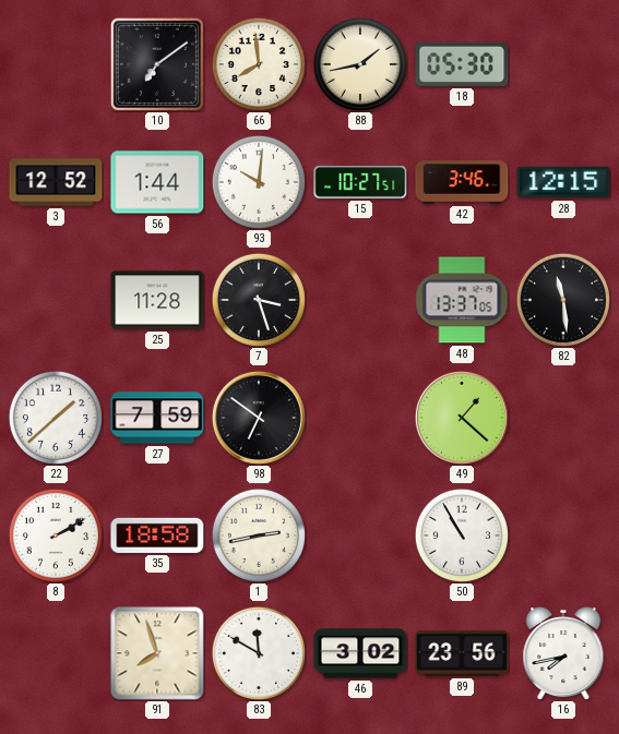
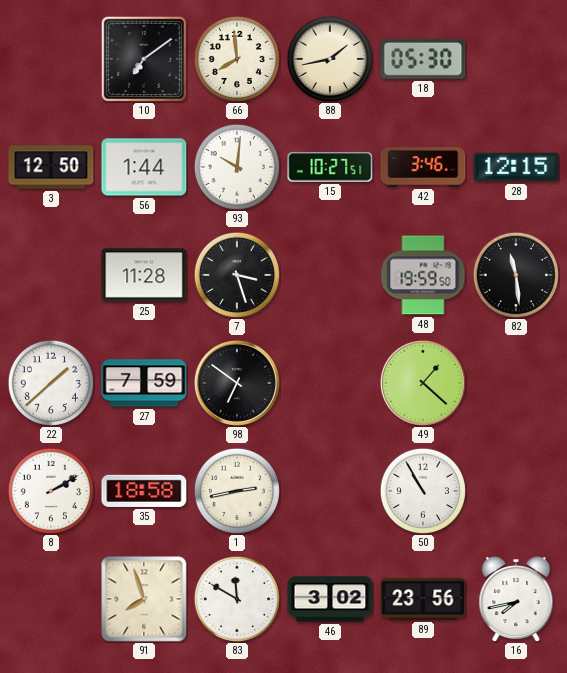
3: 12:52 -> 12:50 (51, 167)
48: 13:37 -> 19:59 (423, 275)
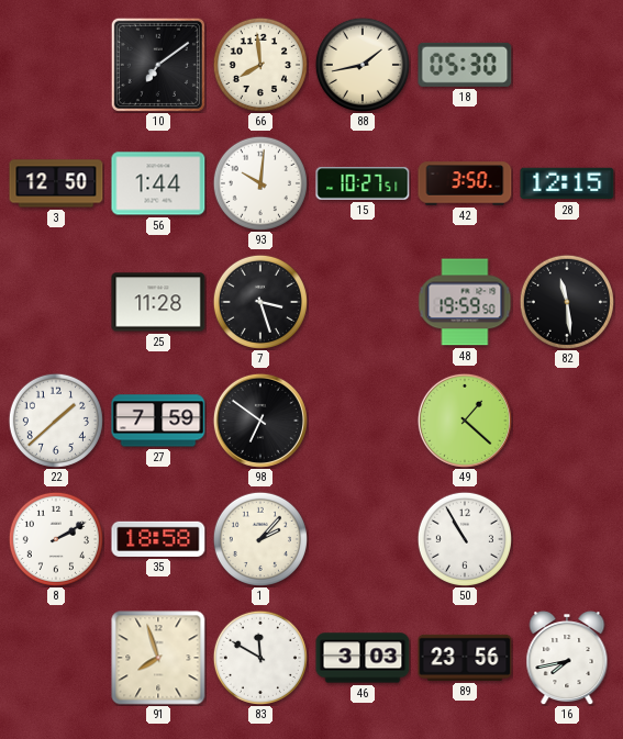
42: 3:46 -> 3:50 (465, 183)
1: 2:43 -> 2:07 (260, 539)
46: 3:02 -> 3:03 (363, 658)
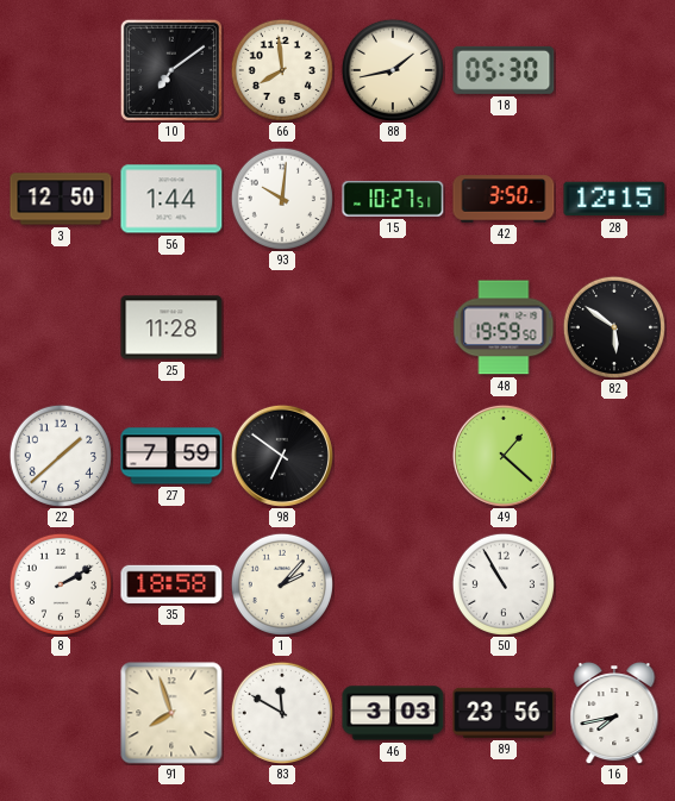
7: 3:27 -> none (260, 302)
82: 11:29 -> 5:51 (614, 327)
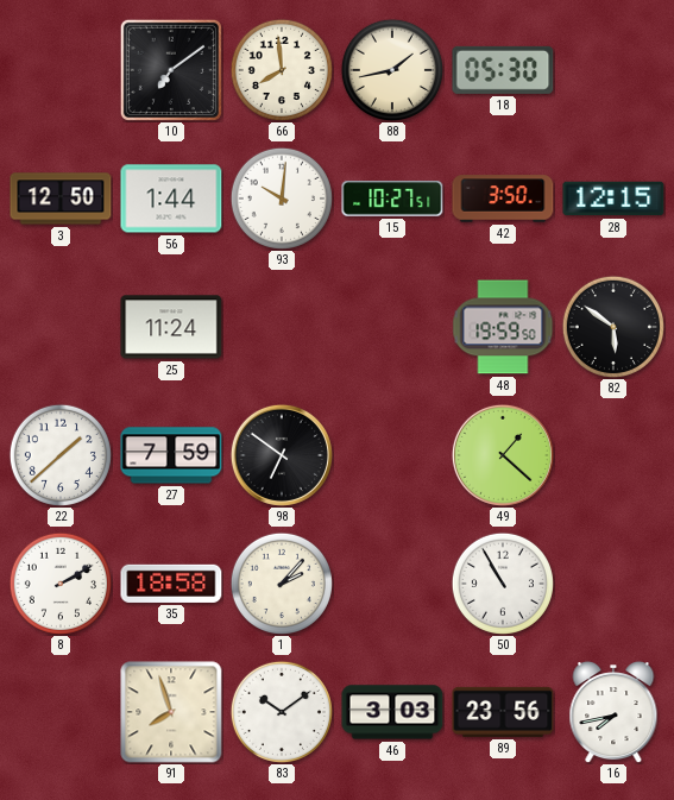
25: 11:28 -> 11:24 (171, 327)
83: 11:50 -> 10:09 (282, 712)
